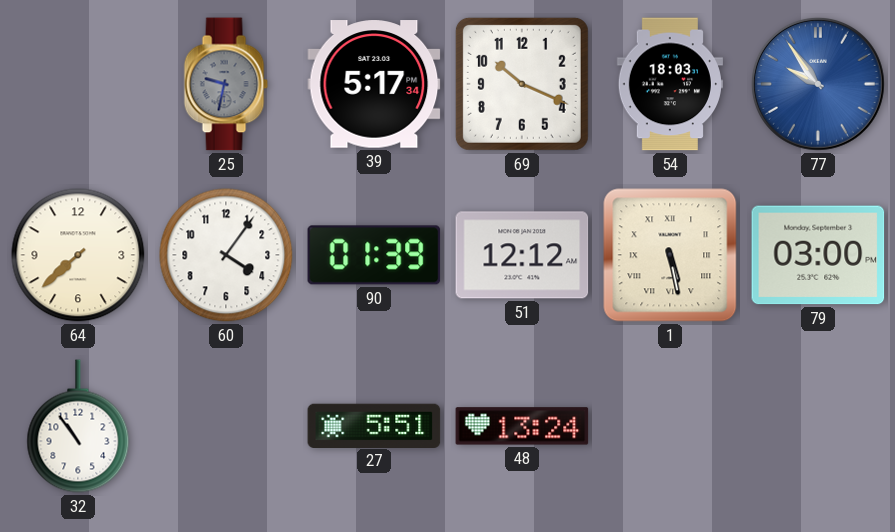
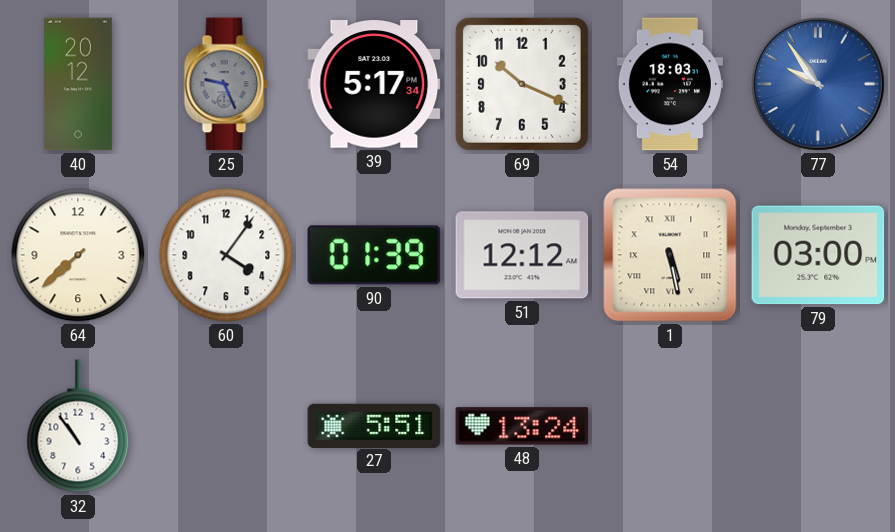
40: none -> 20:12 (78, 84)
25: 9:32 -> 9:26 (226, 84)
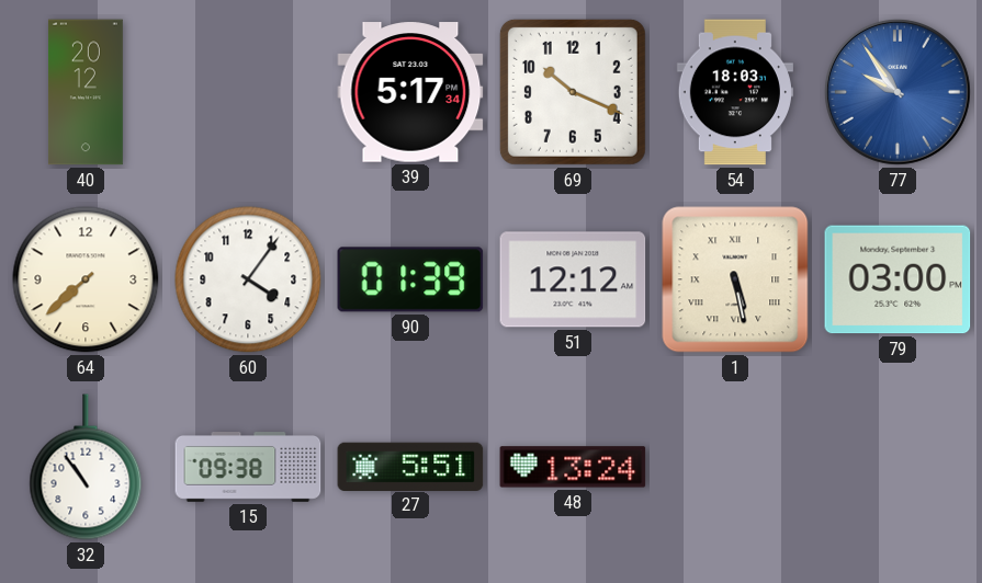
25: 9:26 -> none (226, 84)
15: none -> 09:38 (248, 468)
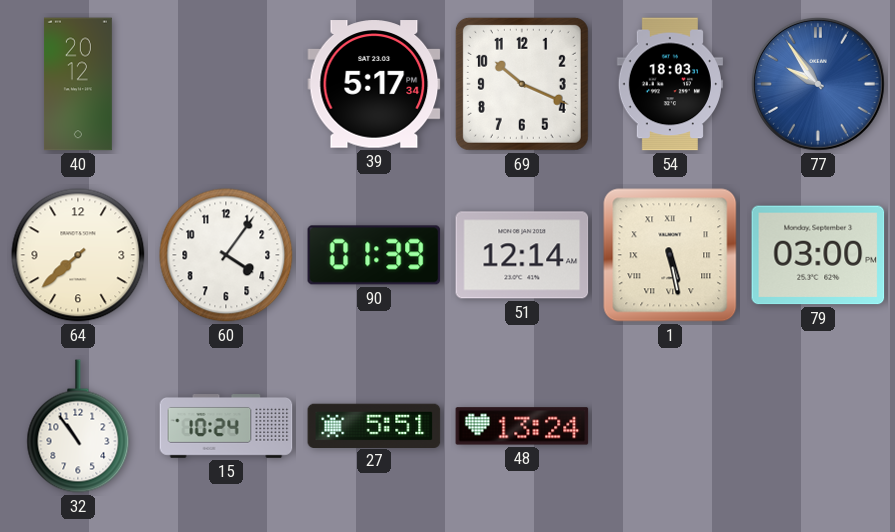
51: 12:12 -> 12:14 (522, 255)
15: 09:38 -> 10:24 (226, 427)
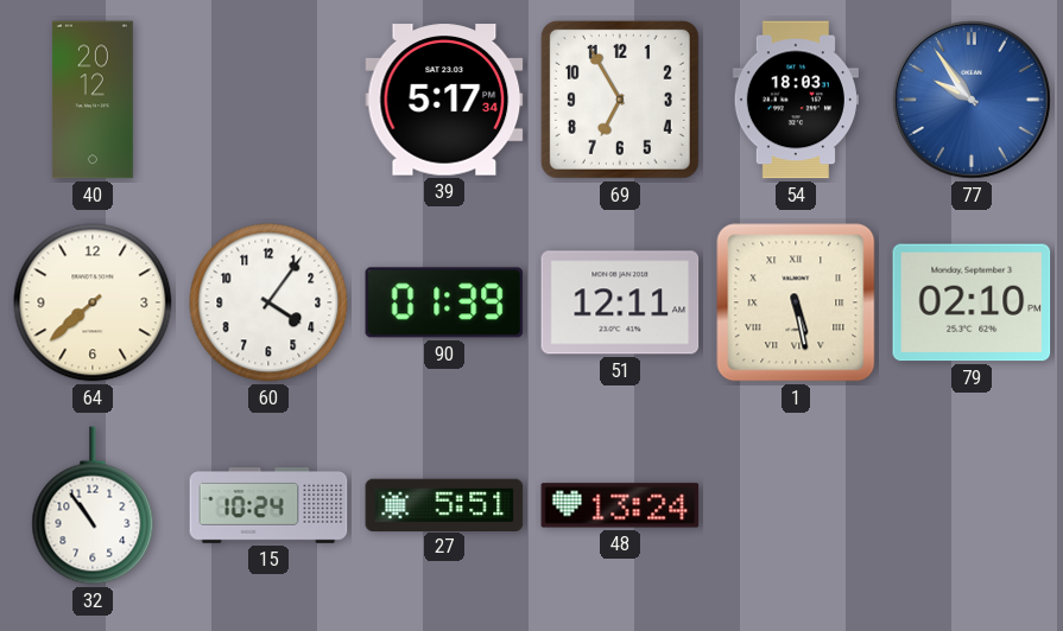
69: 10:19 -> 6:55 (620, 100)
51: 12:14 -> 12:11 (620, 302)
79: 03:00 -> 02:10 (972, 302)
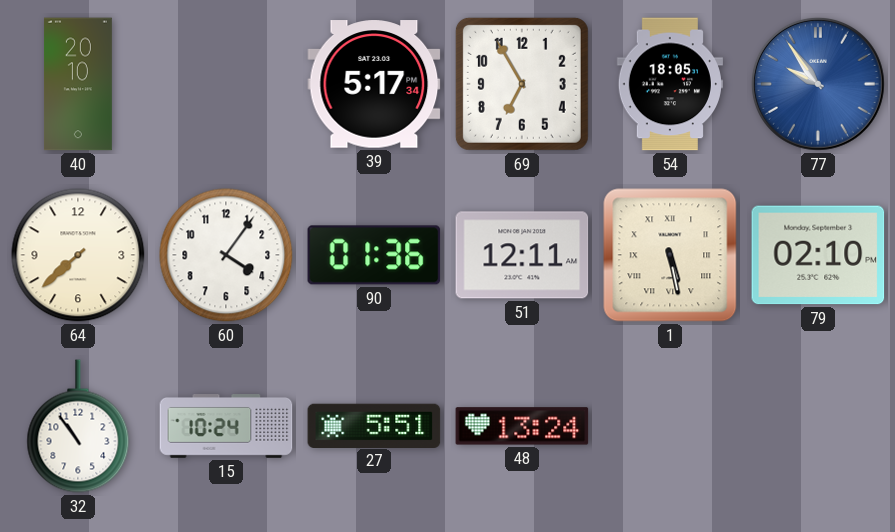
40: 20:12 -> 20:10 (78, 84)
54: 18:03 -> 18:05 (670, 84)
90: 01:39 -> 01:36 (374, 255)
